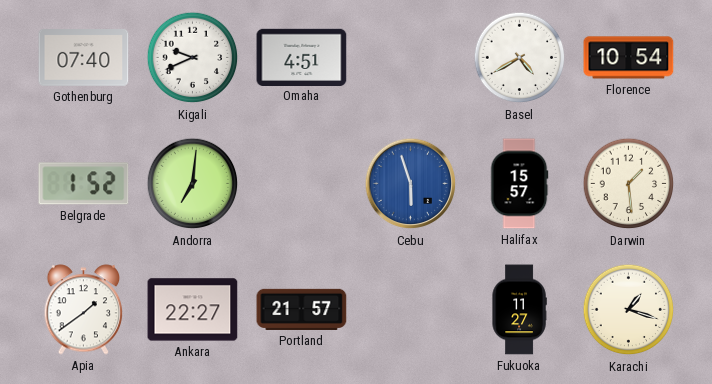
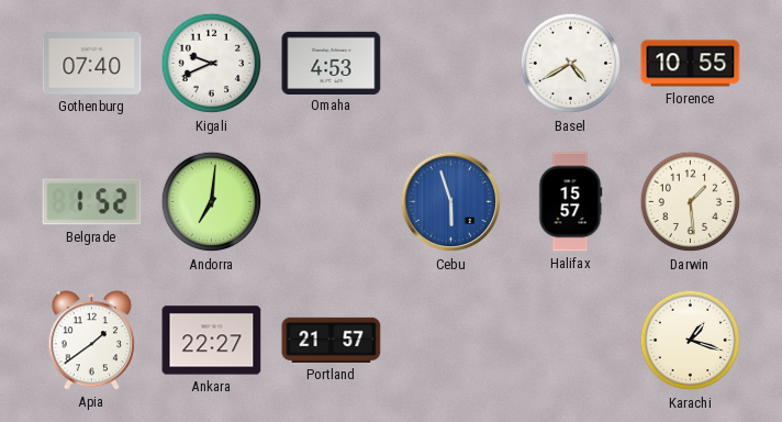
Omaha: 4:51 -> 4:53 (332, 63)
Florence: 10:54 -> 10:55 (691, 64)
Fukuoka: 11:27 -> none (519, 310)
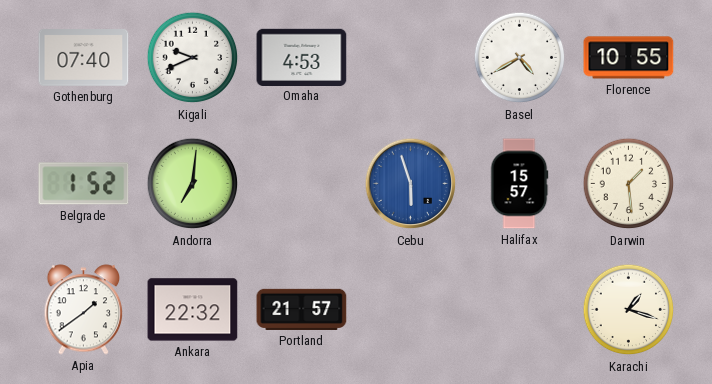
Ankara: 22:27 -> 22:32 (193, 310)
